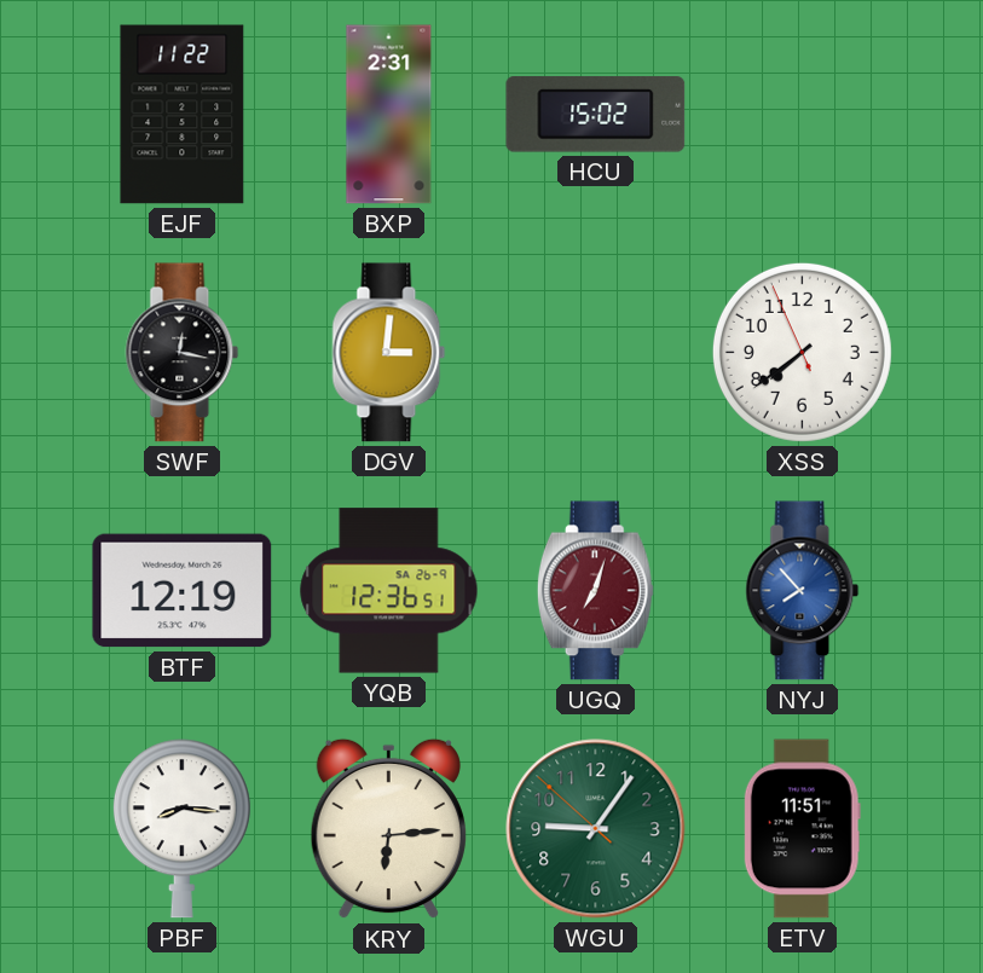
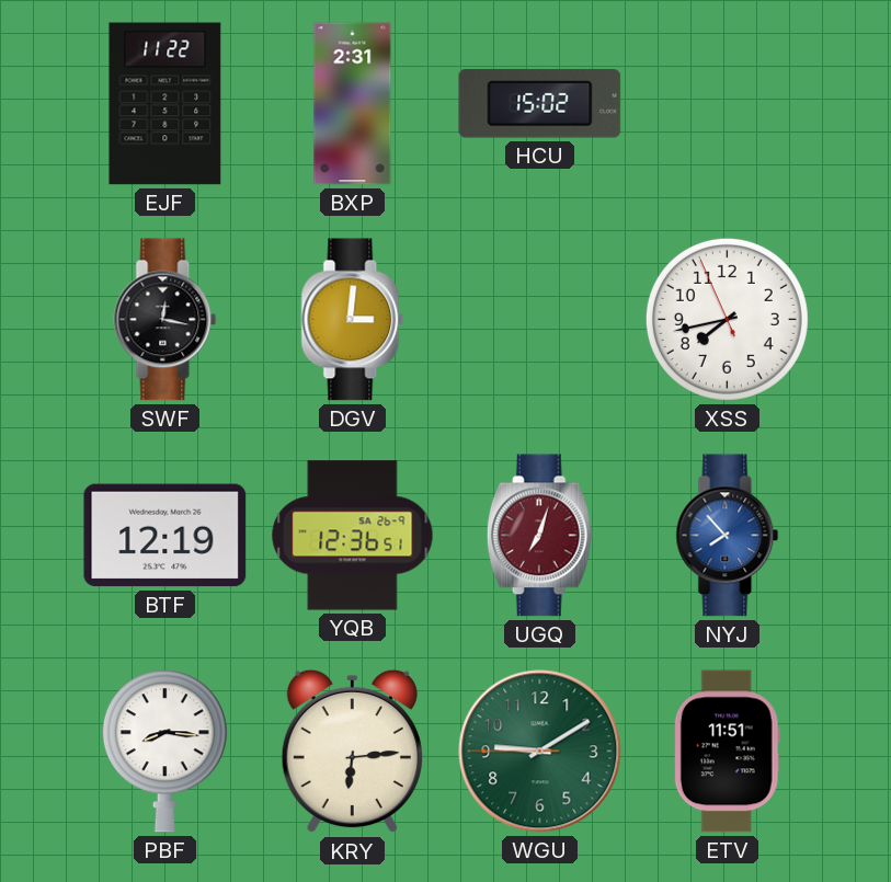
XSS: 7:38 -> 7:42 (727, 319)
WGU: 9:05 -> 9:09 (540, 752)
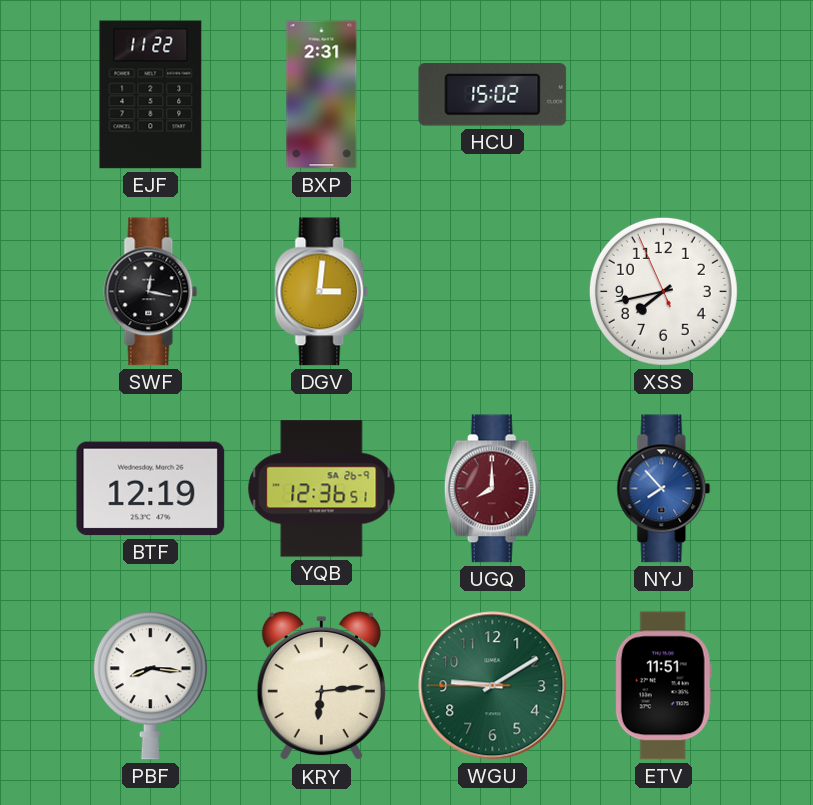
UGQ: 7:03 -> 8:00 (492, 489)
